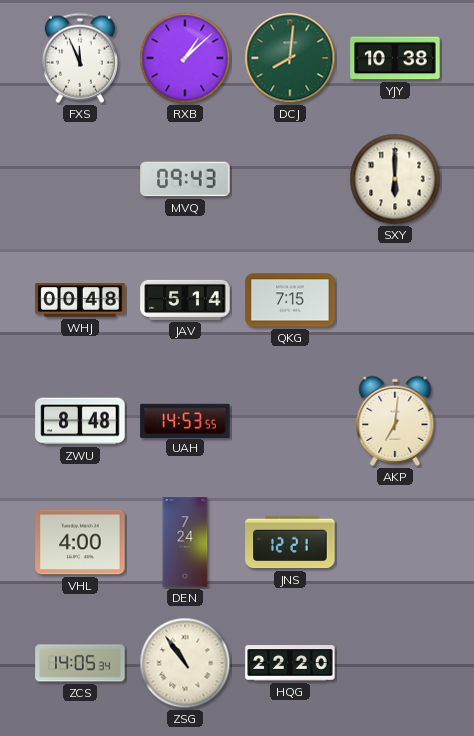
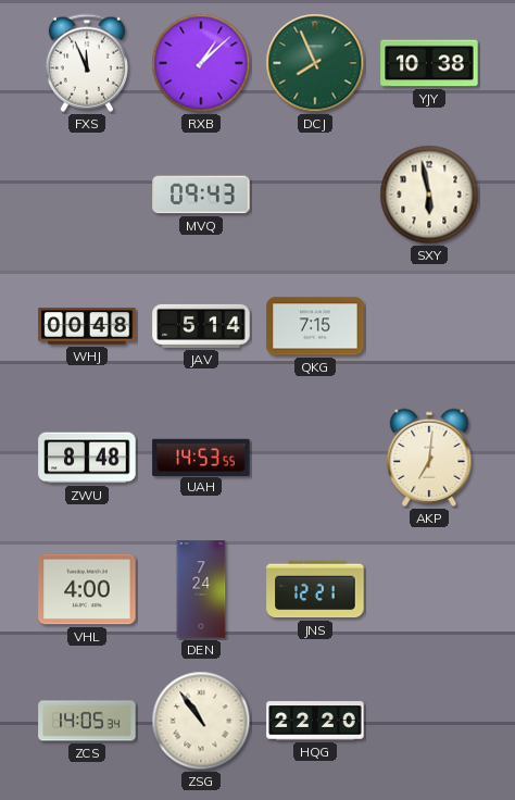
DCJ: 8:01 -> 7:56 (315, 63)
SXY: 6:00 -> 5:58 (429, 195)
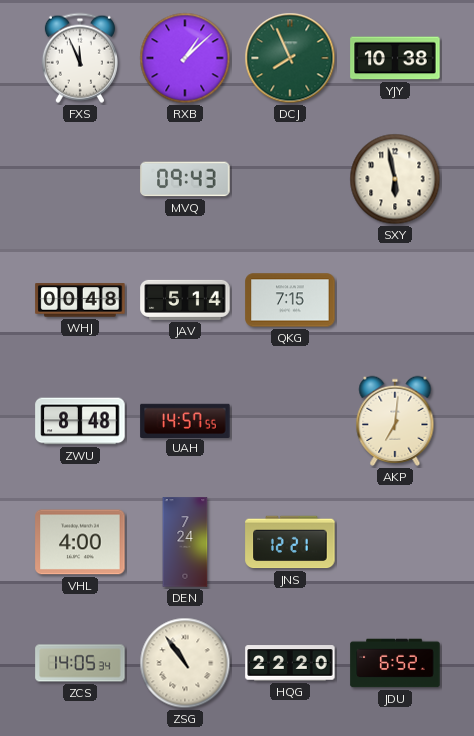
UAH: 14:53 -> 14:57 (185, 420)
JDU: none -> 6:52 (395, 663)
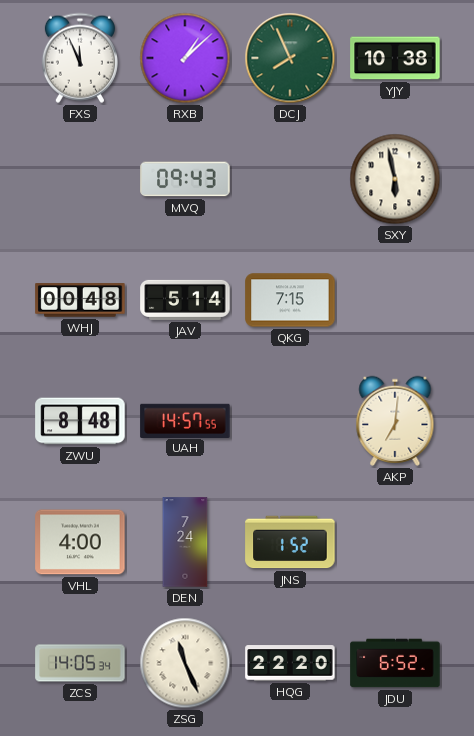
JNS: 12:21 -> 1:52 (290, 542)
ZSG: 10:54 -> 11:26 (185, 663)
